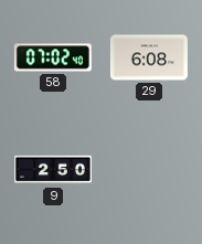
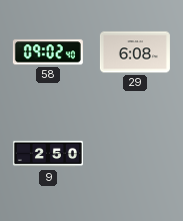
58: 07:02 -> 09:02 (48, 52)
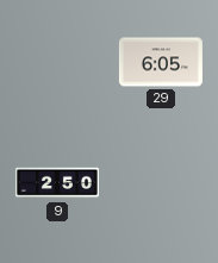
58: 09:02 -> none (48, 52)
29: 6:08 -> 6:05 (161, 62)
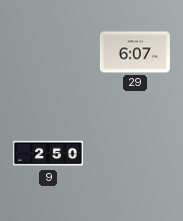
29: 6:05 -> 6:07 (135, 52)
